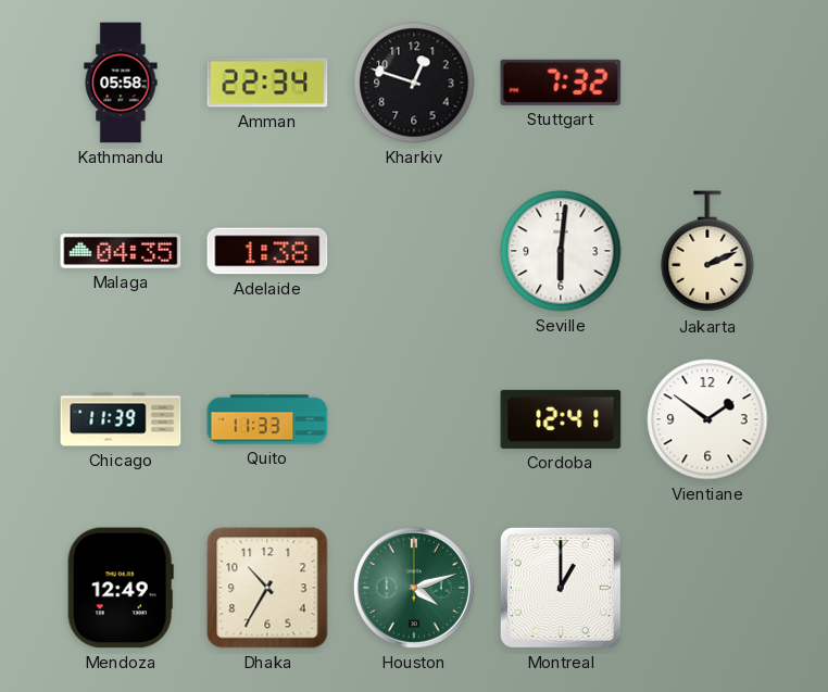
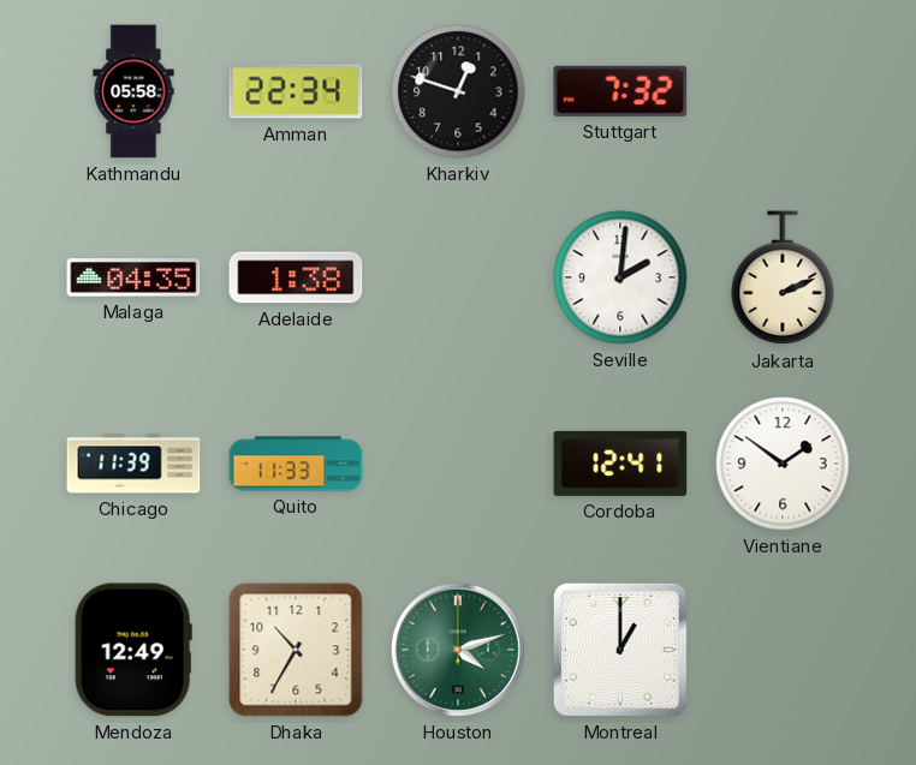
Seville: 6:01 -> 2:01 (620, 277)
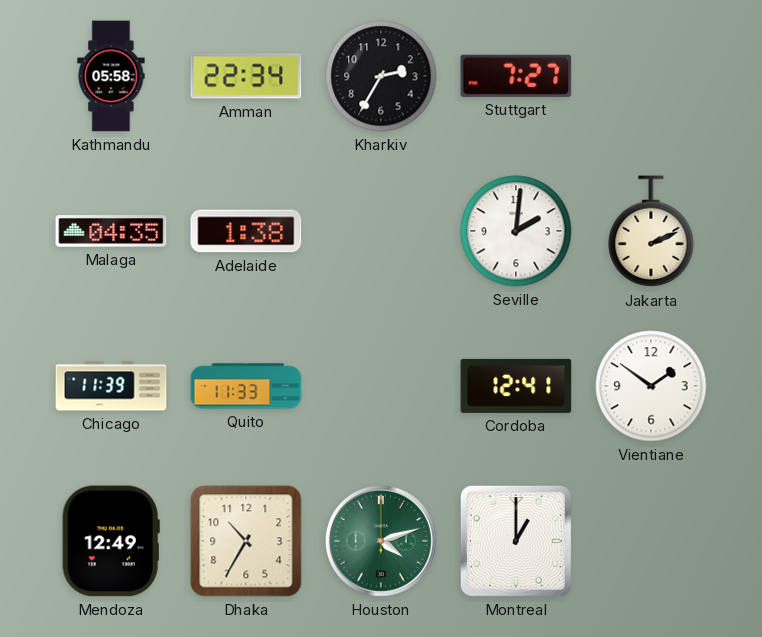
Kharkiv: 12:48 -> 2:35 (381, 76)
Stuttgart: 7:32 -> 7:27 (516, 76)
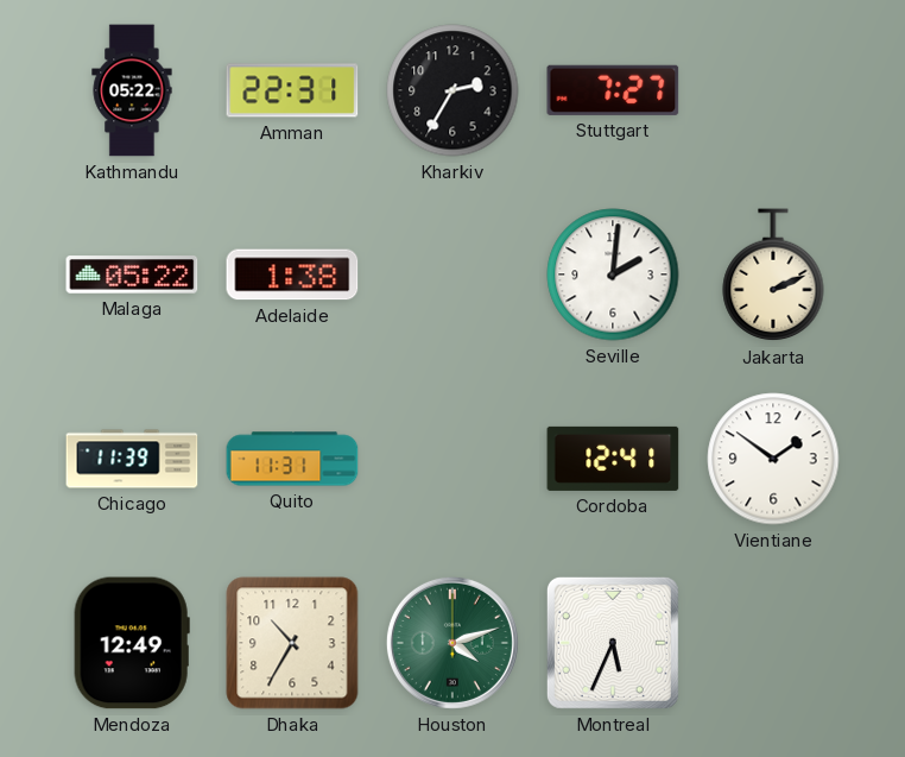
Kathmandu: 05:58 -> 05:22 (132, 90)
Amman: 22:34 -> 22:31 (292, 90)
Malaga: 04:35 -> 05:22 (132, 275)
Quito: 11:33 -> 11:31 (292, 459)
Montreal: 1:00 -> 5:34 (613, 643)
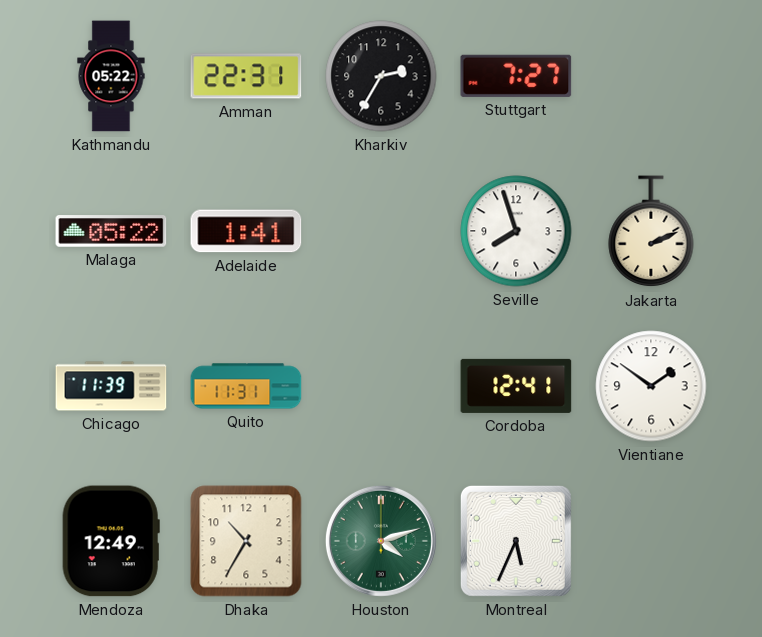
Adelaide: 1:38 -> 1:41 (246, 231)
Seville: 2:01 -> 7:57 (516, 231)
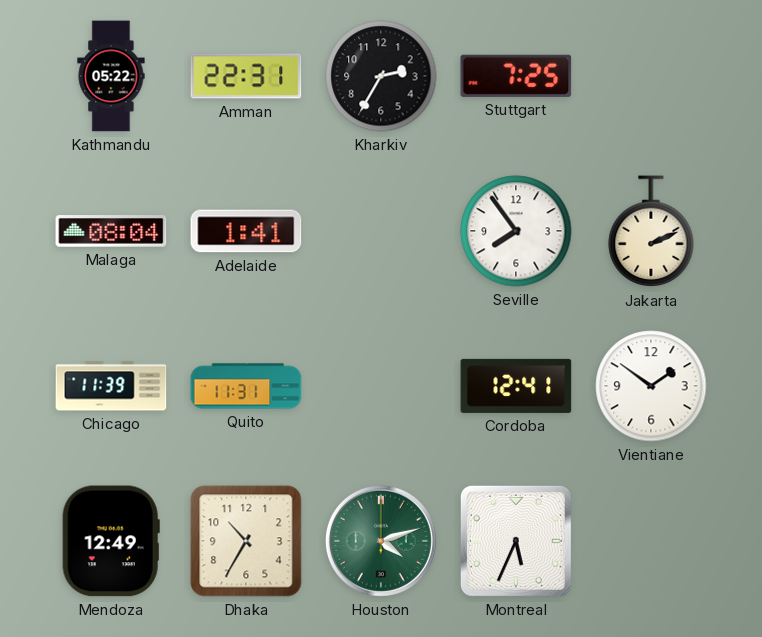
Stuttgart: 7:27 -> 7:25 (516, 76)
Malaga: 05:22 -> 08:04 (111, 231)
Seville: 7:57 -> 7:54 (516, 231)
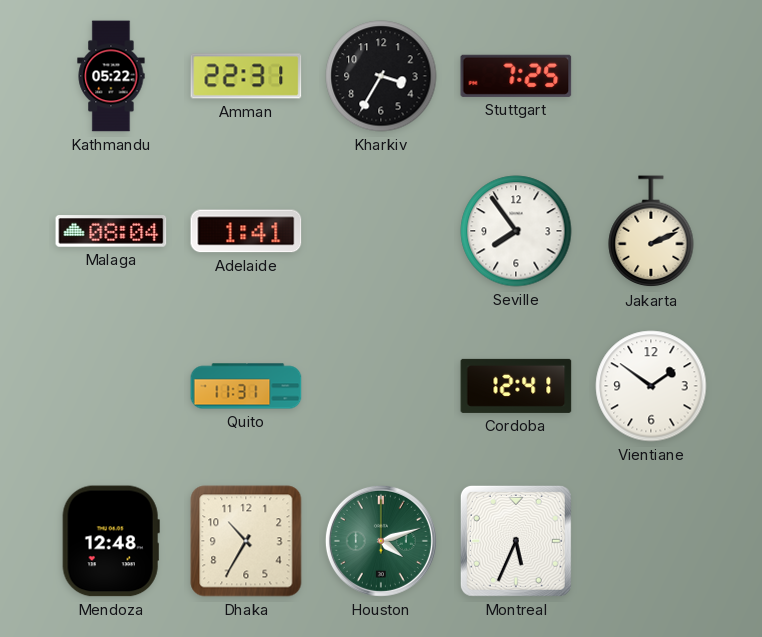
Kharkiv: 2:35 -> 3:35 (381, 76)
Chicago: 11:39 -> none (111, 386)
Mendoza: 12:49 -> 12:48 (111, 541)
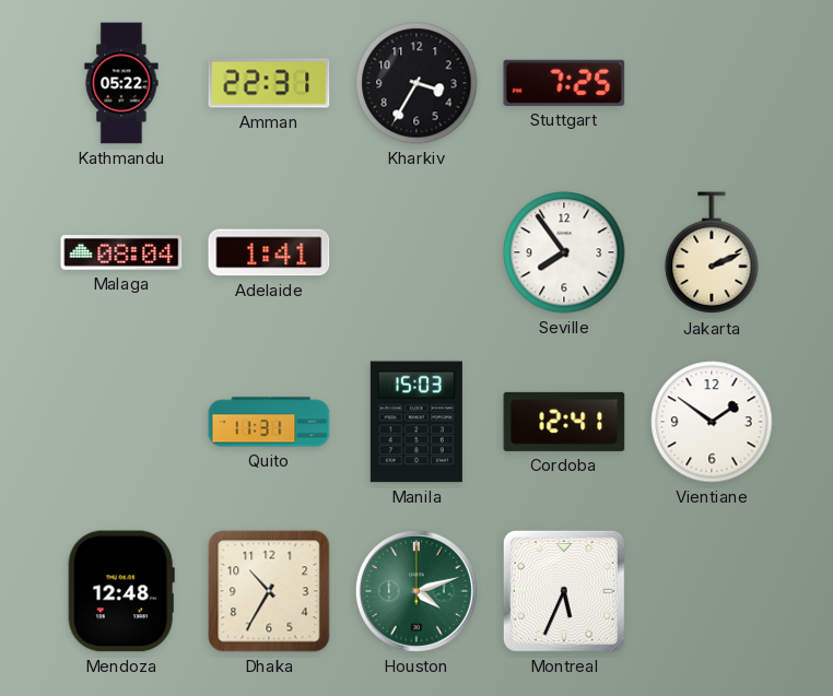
Manila: none -> 15:03 (416, 422)
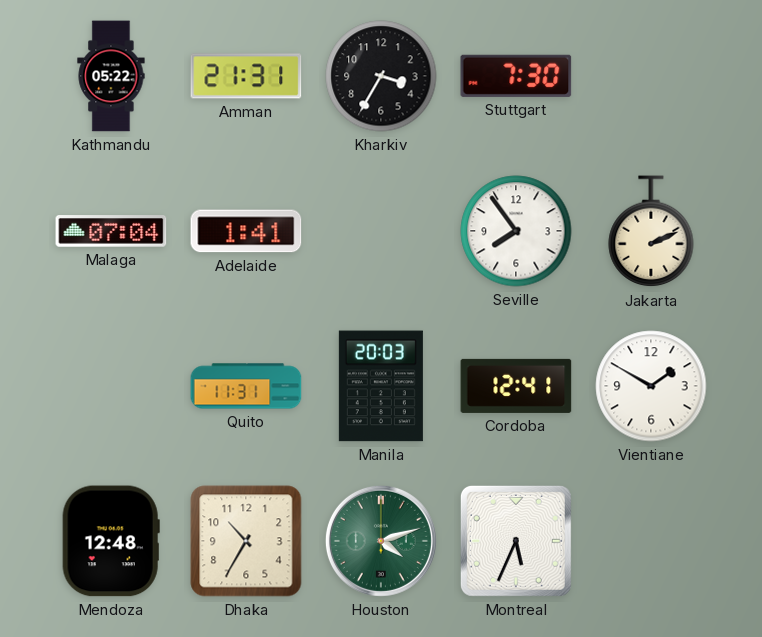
Amman: 22:31 -> 21:31 (246, 76)
Stuttgart: 7:25 -> 7:30 (516, 76)
Malaga: 08:04 -> 07:04 (111, 231)
Manila: 15:03 -> 20:03 (381, 386)
Vientiane: 1:51 -> 1:50 (651, 386)
